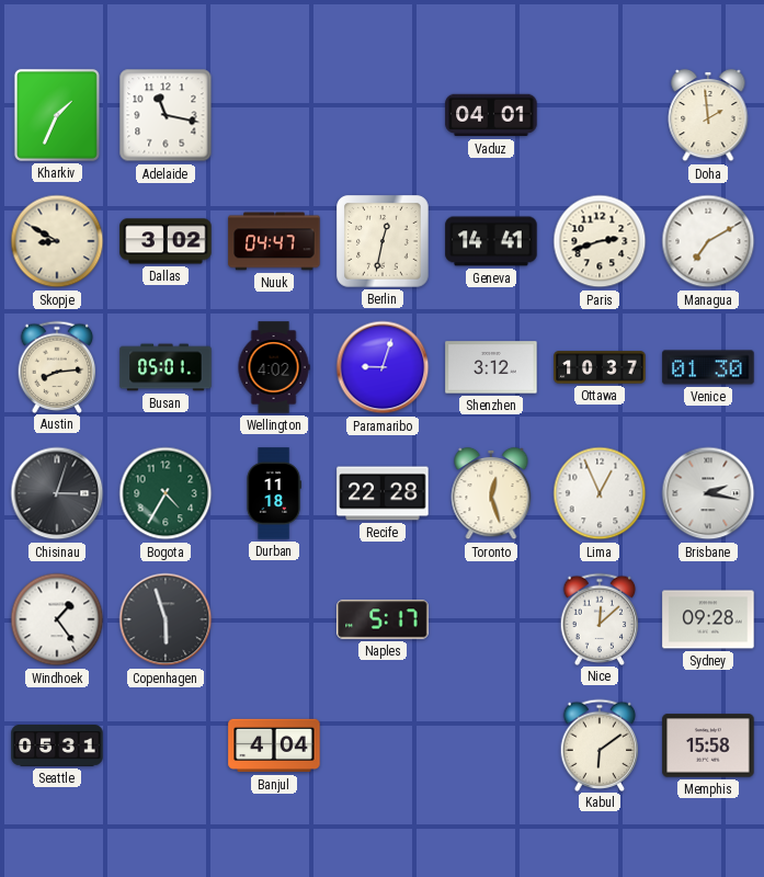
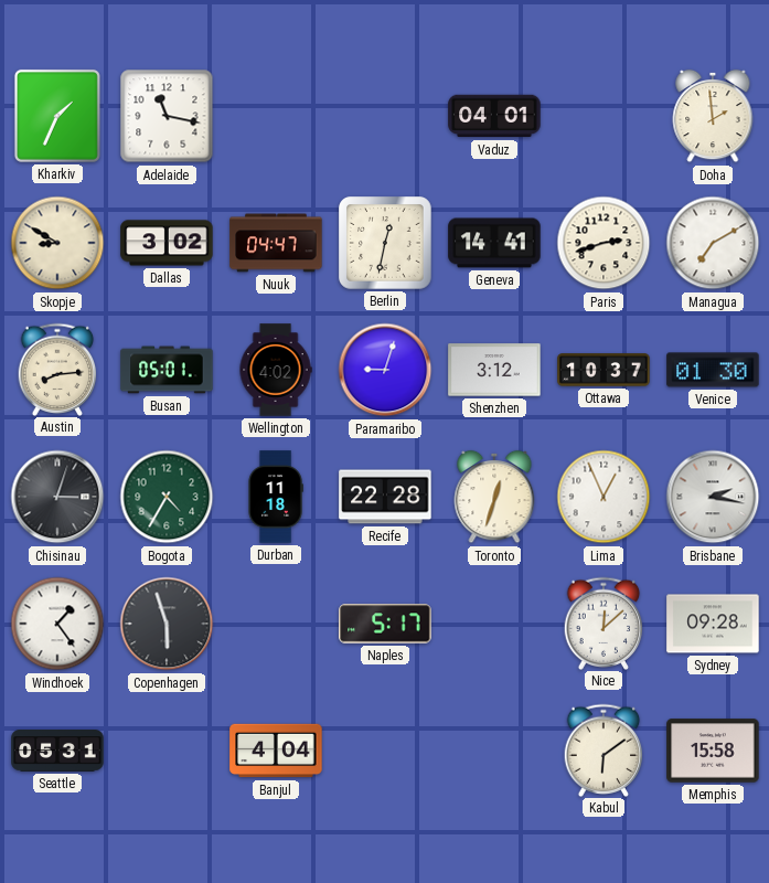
Toronto: 12:27 -> 12:33 (494, 497)
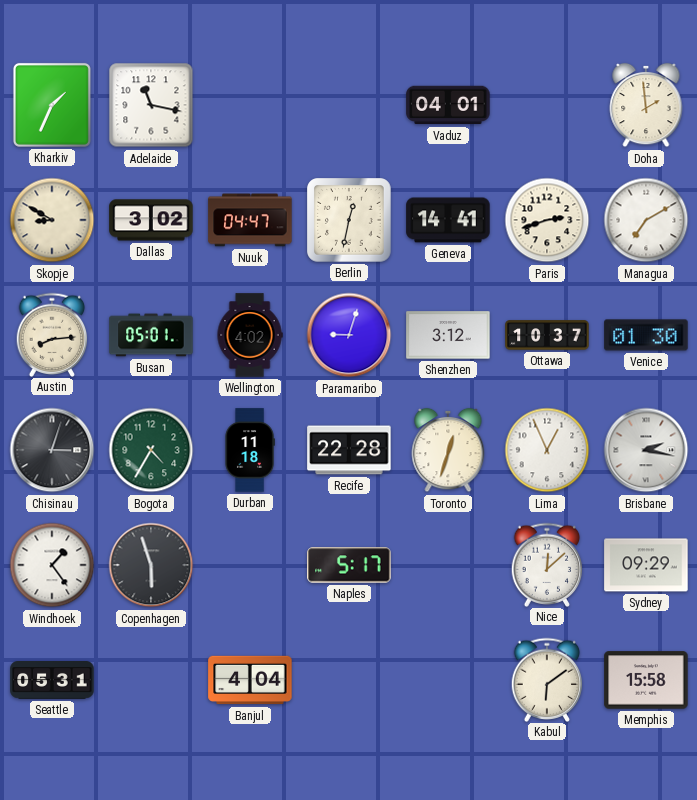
Sydney: 09:28 -> 09:29 (646, 565)
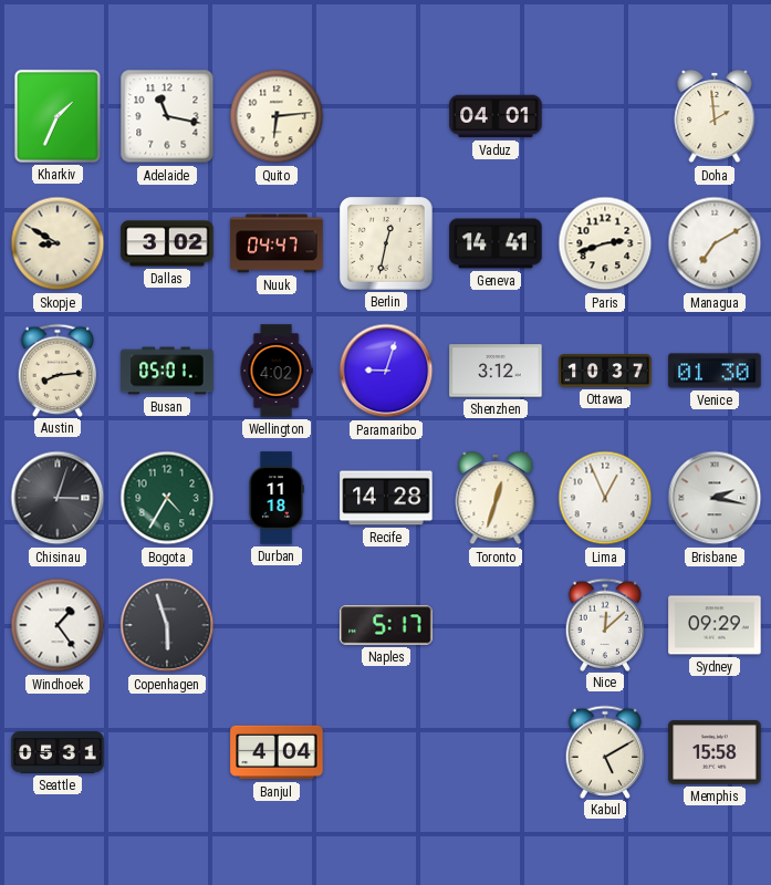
Quito: none -> 6:14 (277, 116)
Recife: 22:28 -> 14:28 (386, 498)
Kabul: 6:09 -> 5:10 (605, 751)
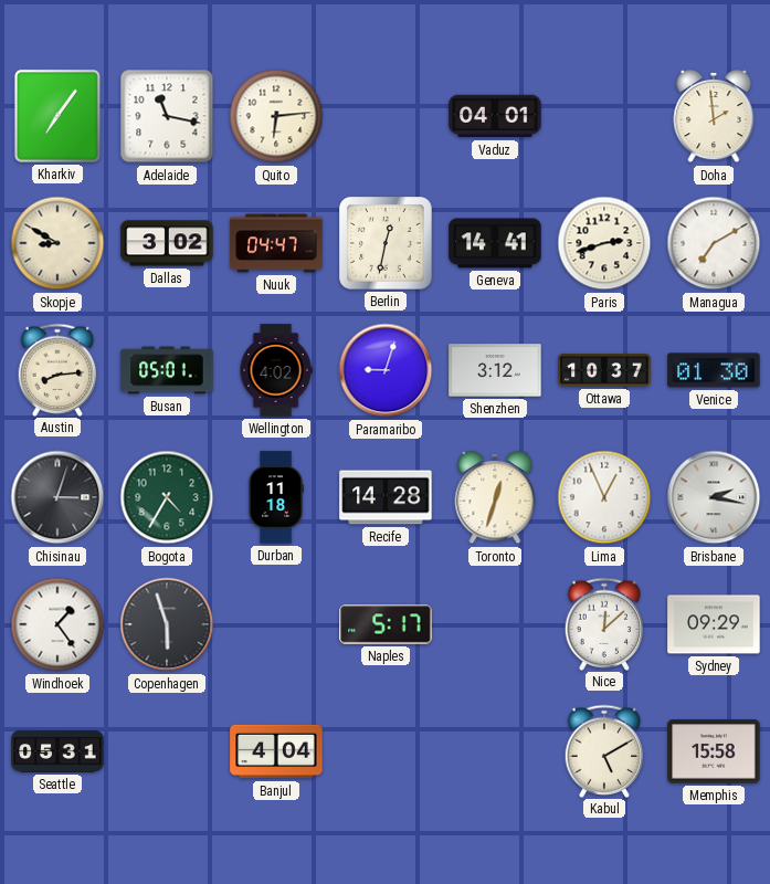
Kharkiv: 1:34 -> 7:06 (57, 116)
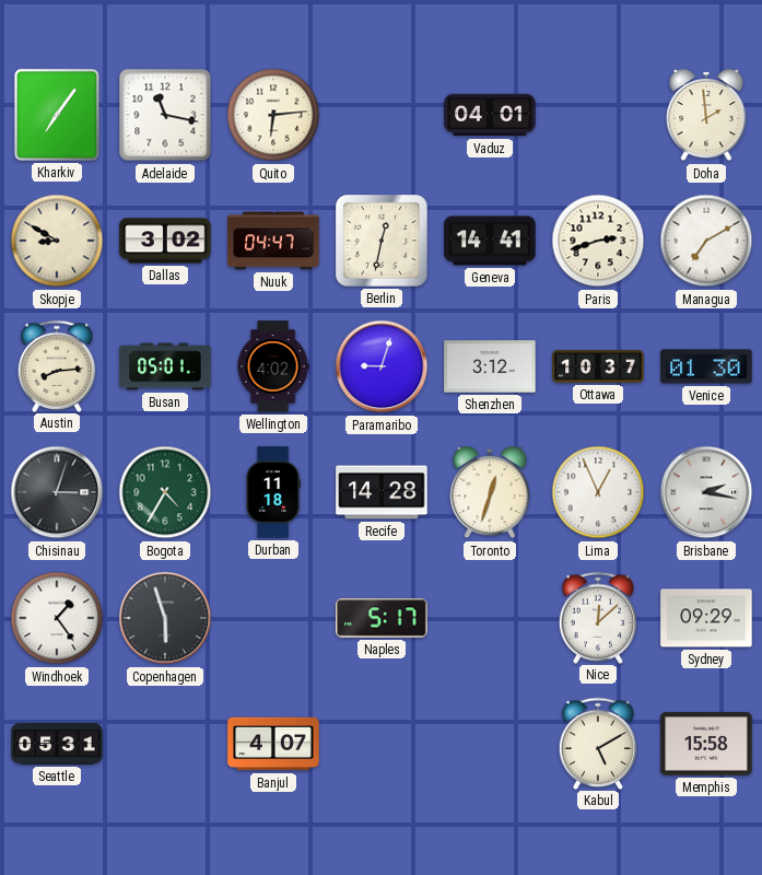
Banjul: 4:04 -> 4:07 (273, 744)
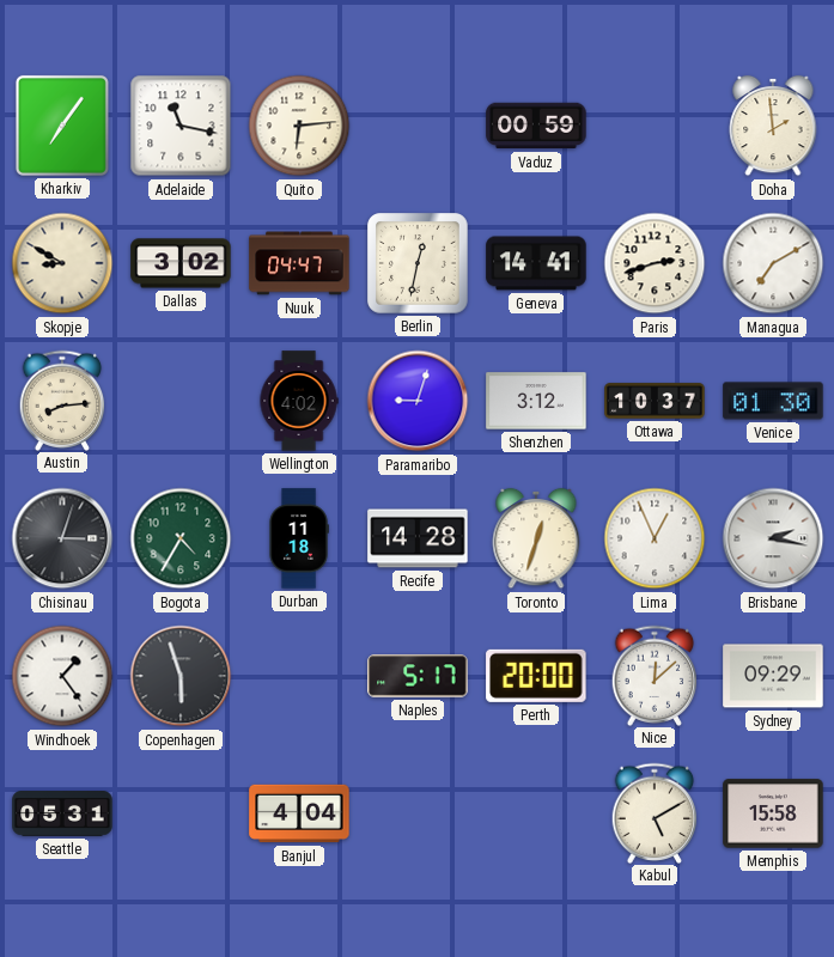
Vaduz: 04:01 -> 00:59 (536, 126)
Busan: 05:01 -> none (165, 366)
Perth: none -> 20:00 (536, 676)
Banjul: 4:07 -> 4:04 (299, 813)
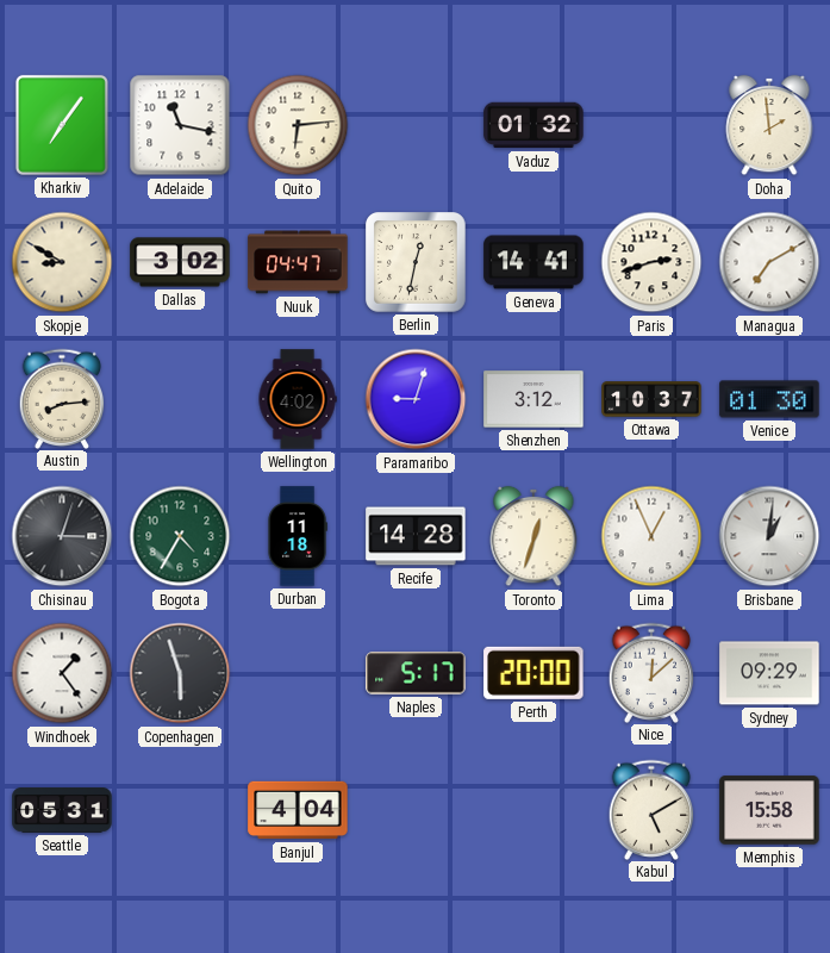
Vaduz: 00:59 -> 01:32 (533, 125)
Brisbane: 2:17 -> 1:01 (769, 536)
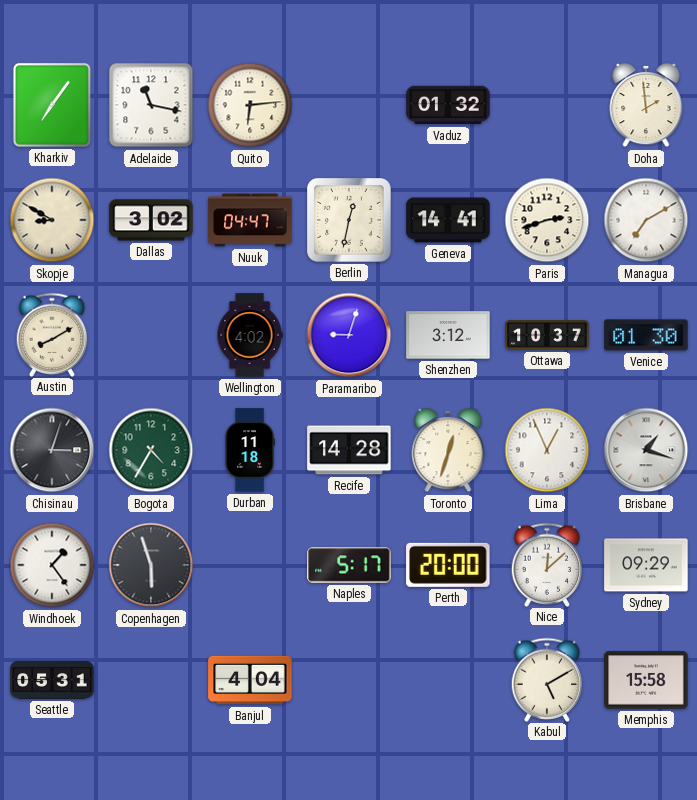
Austin: 8:14 -> 8:10 (52, 334)
Brisbane: 1:01 -> 1:18 (646, 450)
